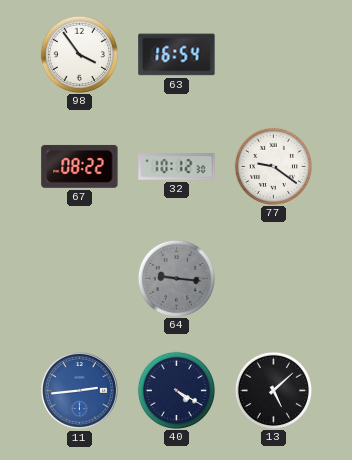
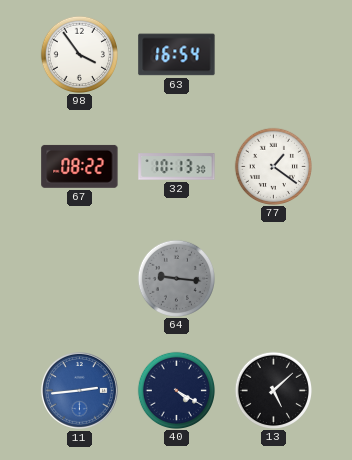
32: 10:12 -> 10:13 (177, 167)
77: 9:21 -> 1:21 (273, 166)
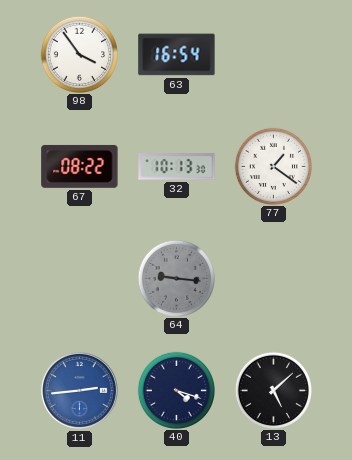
40: 4:20 -> 4:18 (176, 390)
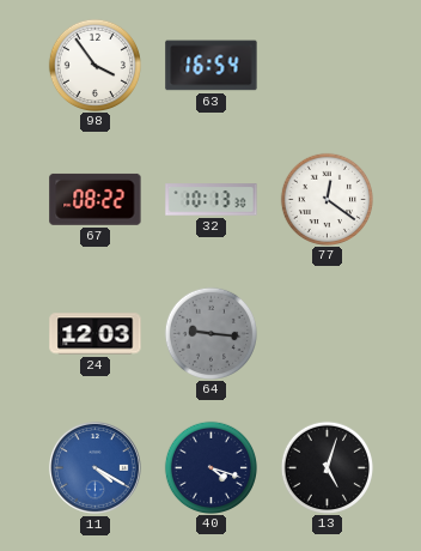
77: 1:21 -> 12:21 (327, 199)
24: none -> 12:03 (96, 334)
11: 2:44 -> 4:20 (94, 467)
13: 5:08 -> 5:03 (327, 467)
